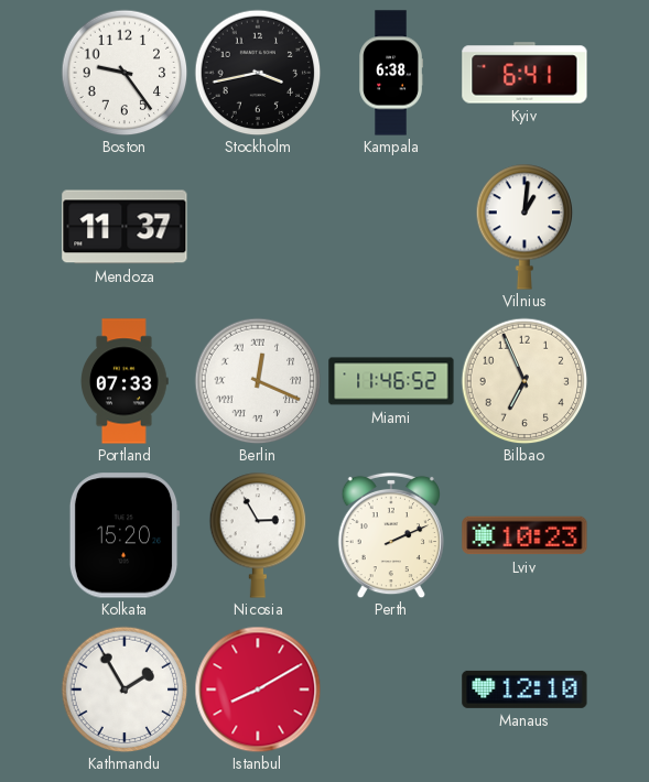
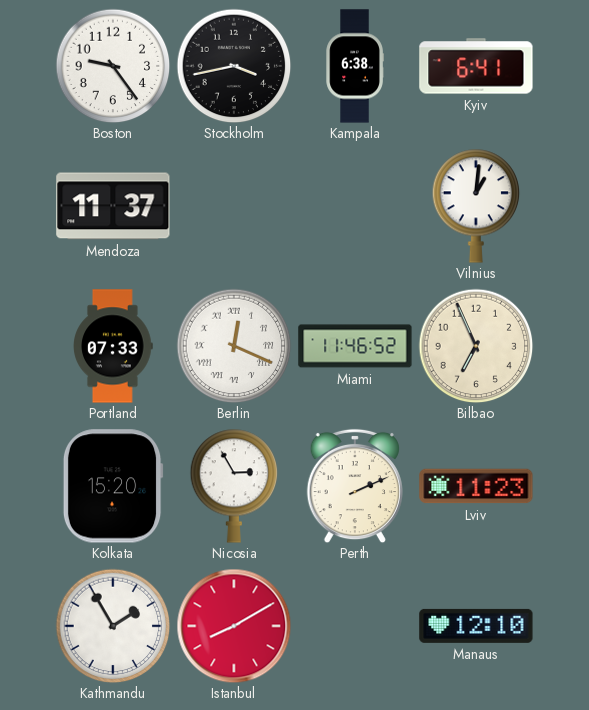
Lviv: 10:23 -> 11:23 (476, 486)
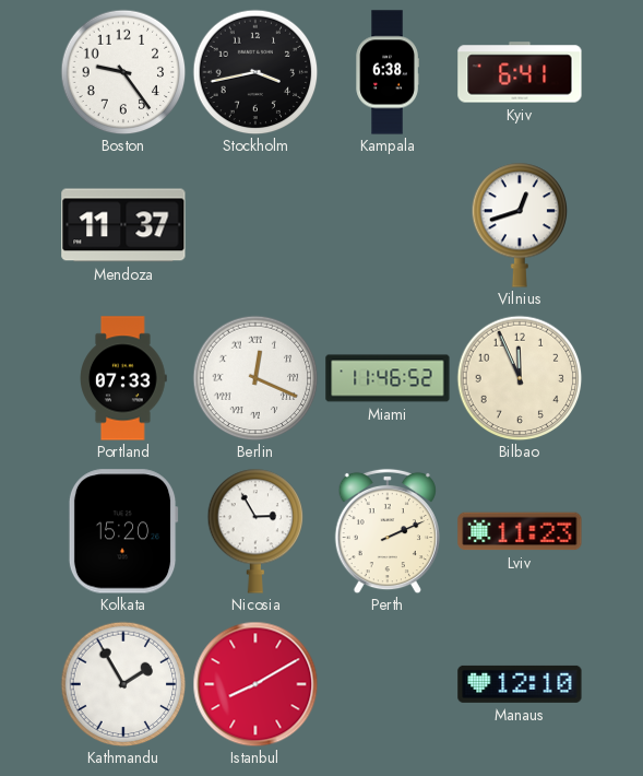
Vilnius: 1:01 -> 12:42 (520, 225)
Bilbao: 6:56 -> 11:56 (520, 378)
